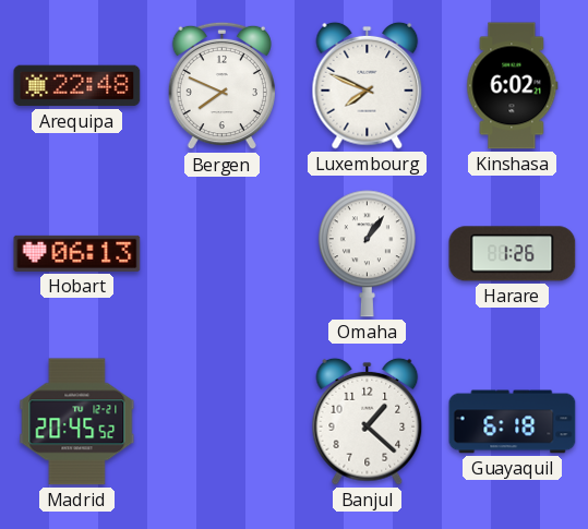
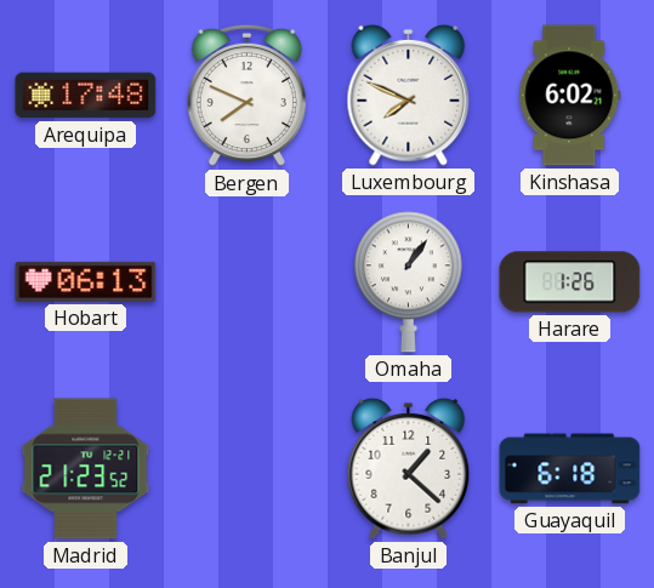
Arequipa: 22:48 -> 17:48 (86, 96)
Madrid: 20:45 -> 21:23 (86, 469)
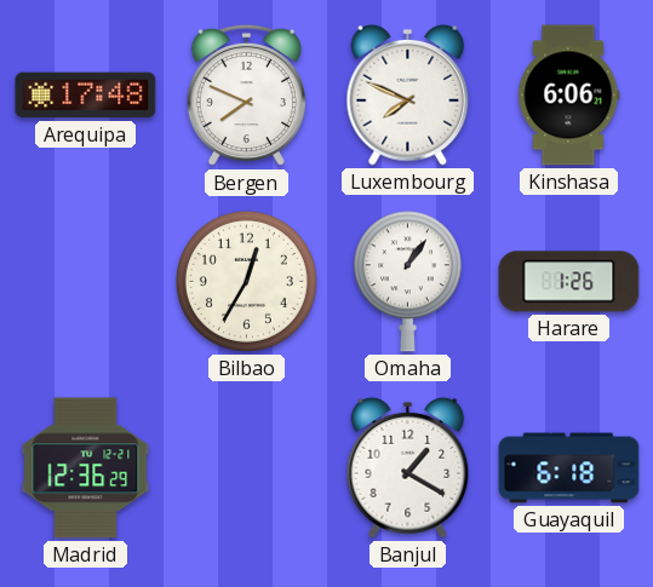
Kinshasa: 6:02 -> 6:06 (569, 96)
Hobart: 06:13 -> none (86, 281)
Bilbao: none -> 12:35 (246, 281)
Madrid: 21:23 -> 12:36 (86, 468)
Banjul: 1:22 -> 1:20 (408, 467)
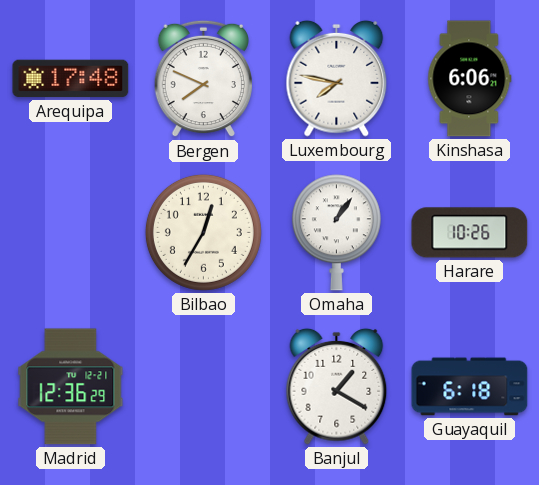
Luxembourg: 7:49 -> 7:47 (337, 78)
Harare: 1:26 -> 10:26 (470, 233)
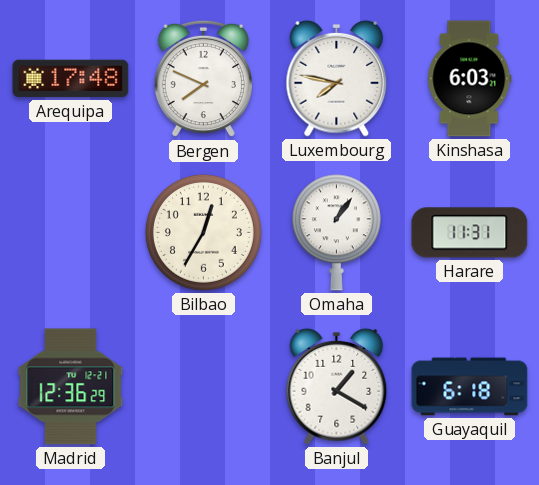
Kinshasa: 6:06 -> 6:03 (470, 79)
Harare: 10:26 -> 11:31 (470, 233)
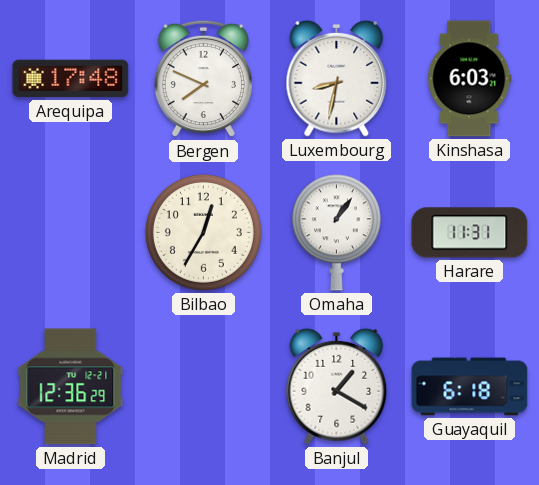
Luxembourg: 7:47 -> 8:32 (337, 78)
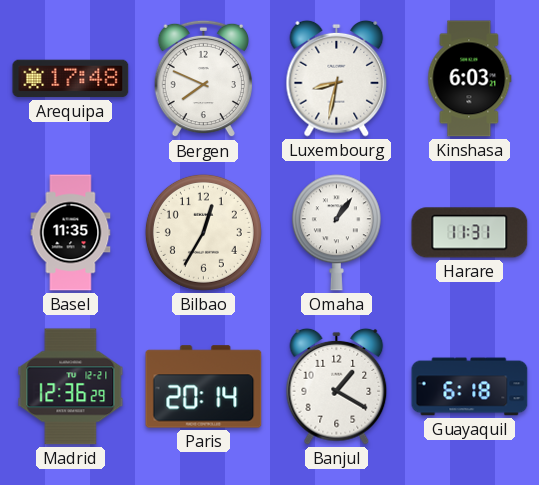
Basel: none -> 11:35 (71, 233)
Paris: none -> 20:14 (204, 387)
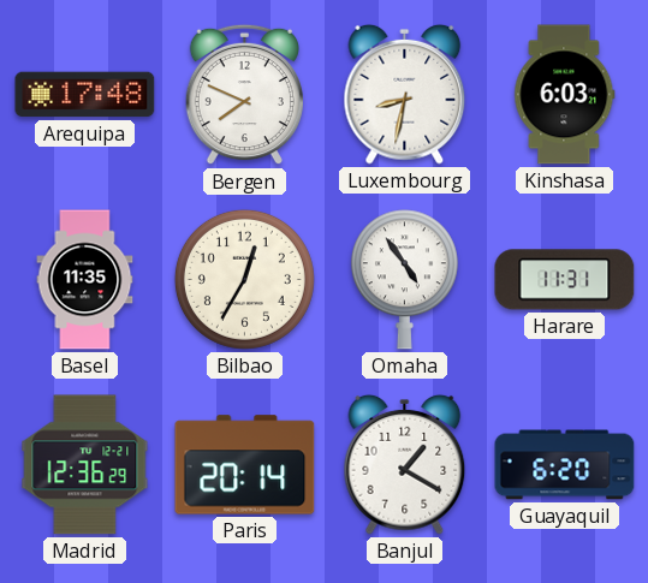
Omaha: 1:06 -> 4:54 (404, 280)
Guayaquil: 6:18 -> 6:20 (565, 465)
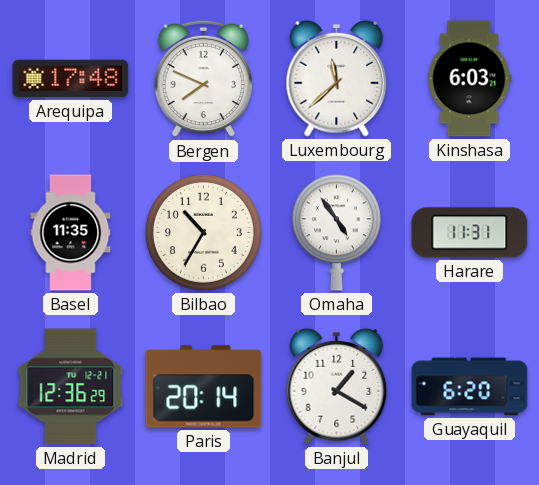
Luxembourg: 8:32 -> 11:38 (337, 78)
Bilbao: 12:35 -> 10:35 (203, 232)
